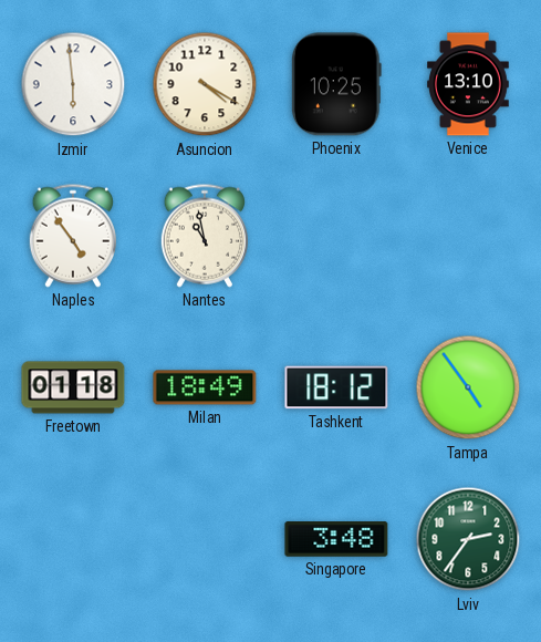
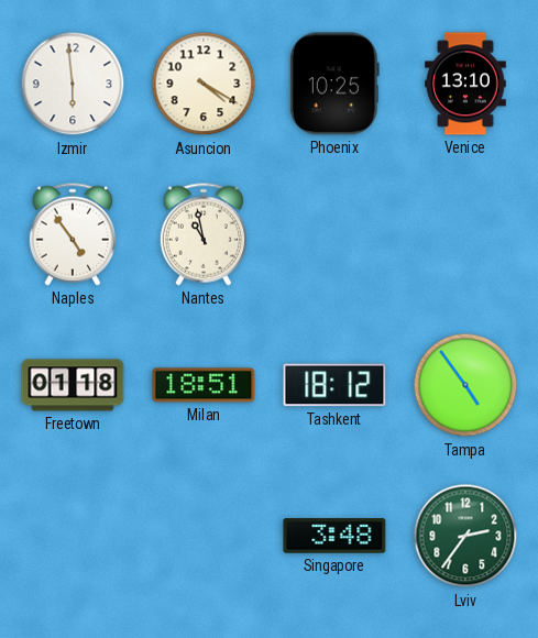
Milan: 18:49 -> 18:51 (204, 385)
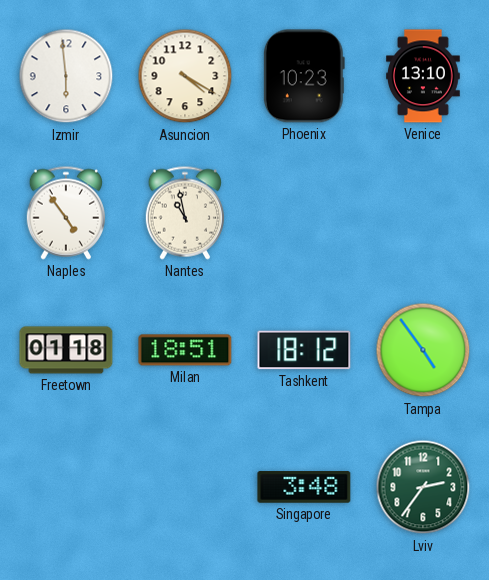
Phoenix: 10:25 -> 10:23 (304, 76)
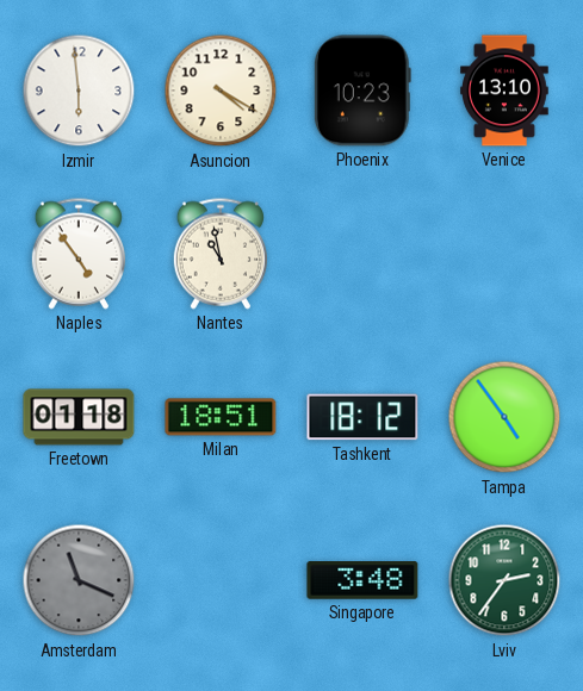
Amsterdam: none -> 11:19 (79, 580)
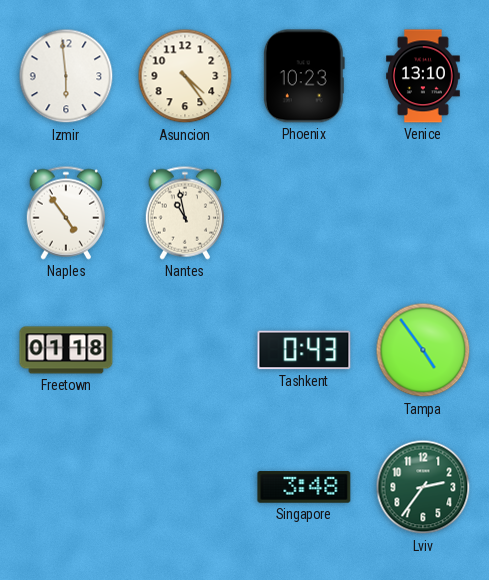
Asuncion: 4:20 -> 4:24 (185, 76)
Milan: 18:51 -> none (221, 417)
Tashkent: 18:12 -> 0:43 (304, 350)
Amsterdam: 11:19 -> none (79, 580)
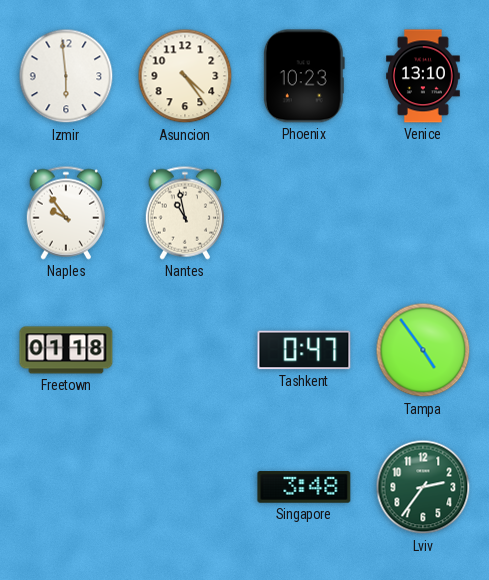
Naples: 4:54 -> 9:54 (65, 213)
Tashkent: 0:43 -> 0:47 (304, 350)
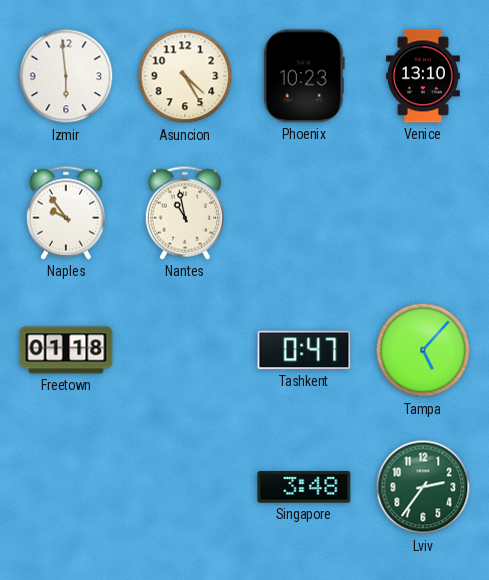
Asuncion: 4:24 -> 4:25 (185, 76)
Tampa: 4:54 -> 5:07 (423, 350)
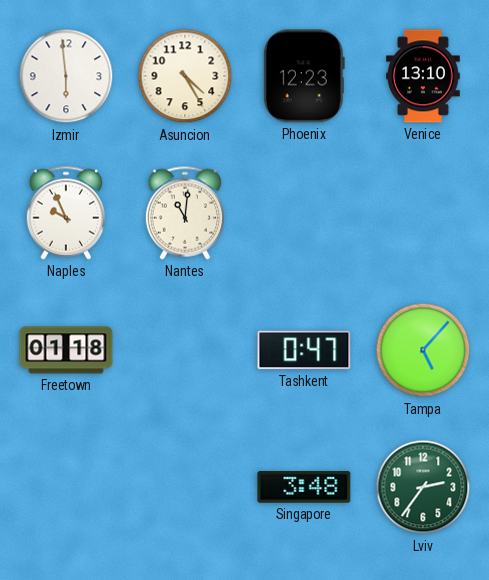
Phoenix: 10:23 -> 12:23 (304, 76)
Naples: 9:54 -> 9:56 (65, 213)
Nantes: 10:58 -> 11:01 (184, 213)
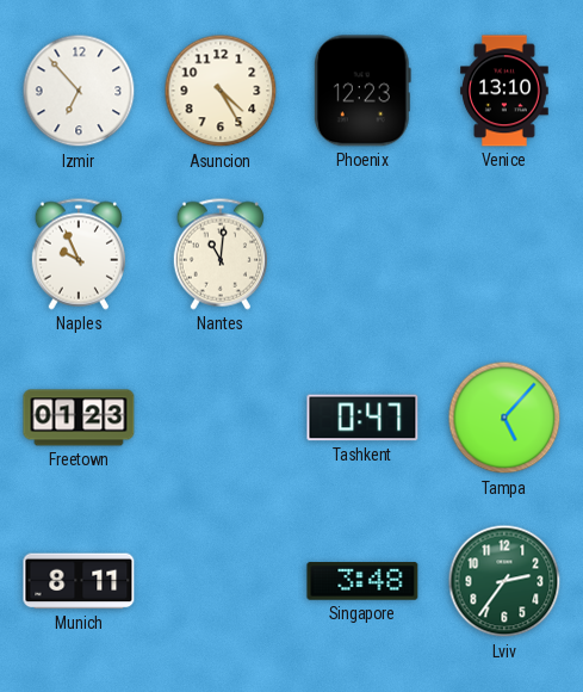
Izmir: 5:59 -> 6:53 (79, 91)
Freetown: 01:18 -> 01:23 (79, 418)
Munich: none -> 8:11 (79, 581)
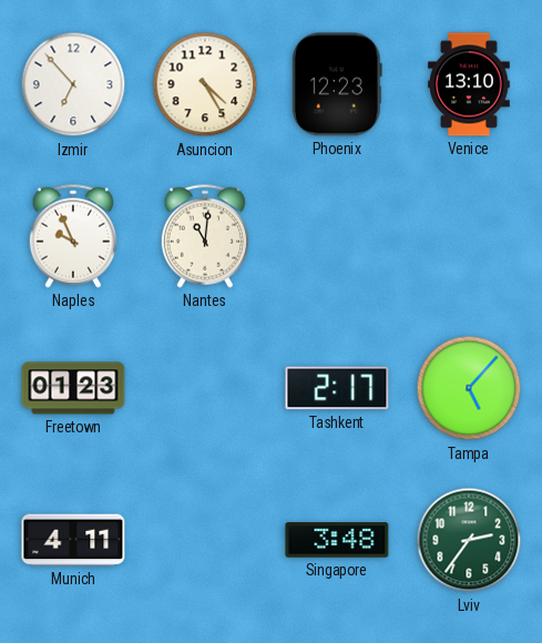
Tashkent: 0:47 -> 2:17 (337, 388)
Munich: 8:11 -> 4:11 (73, 540)
